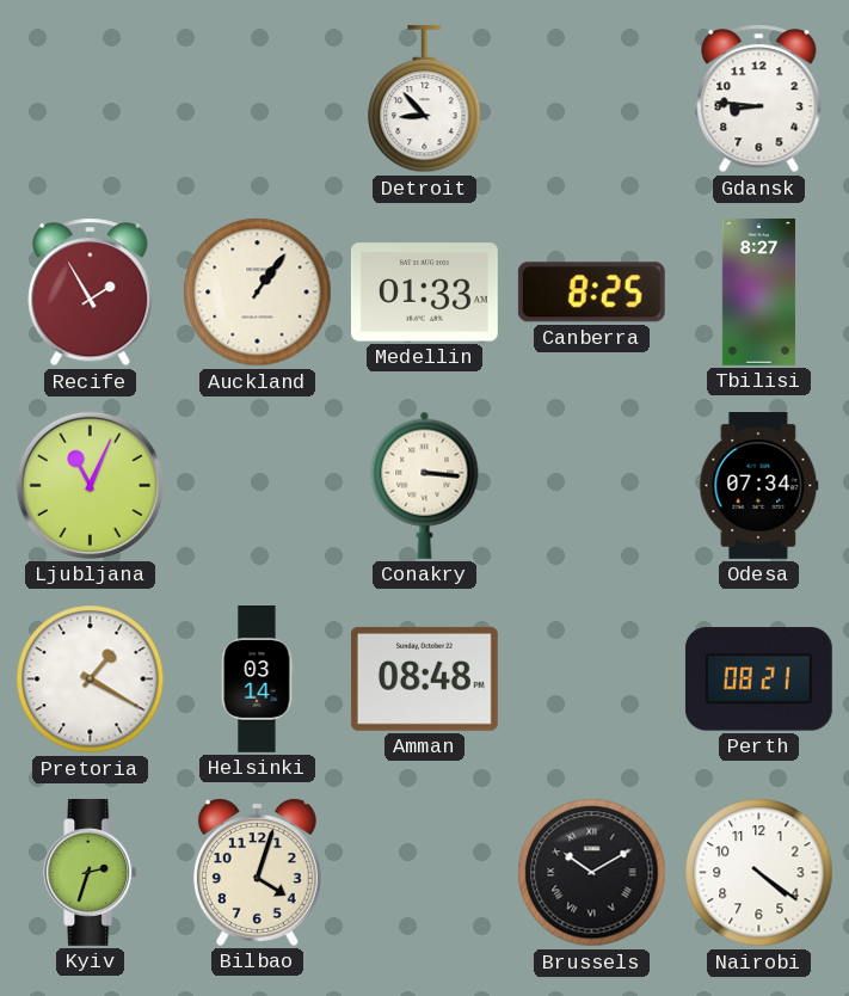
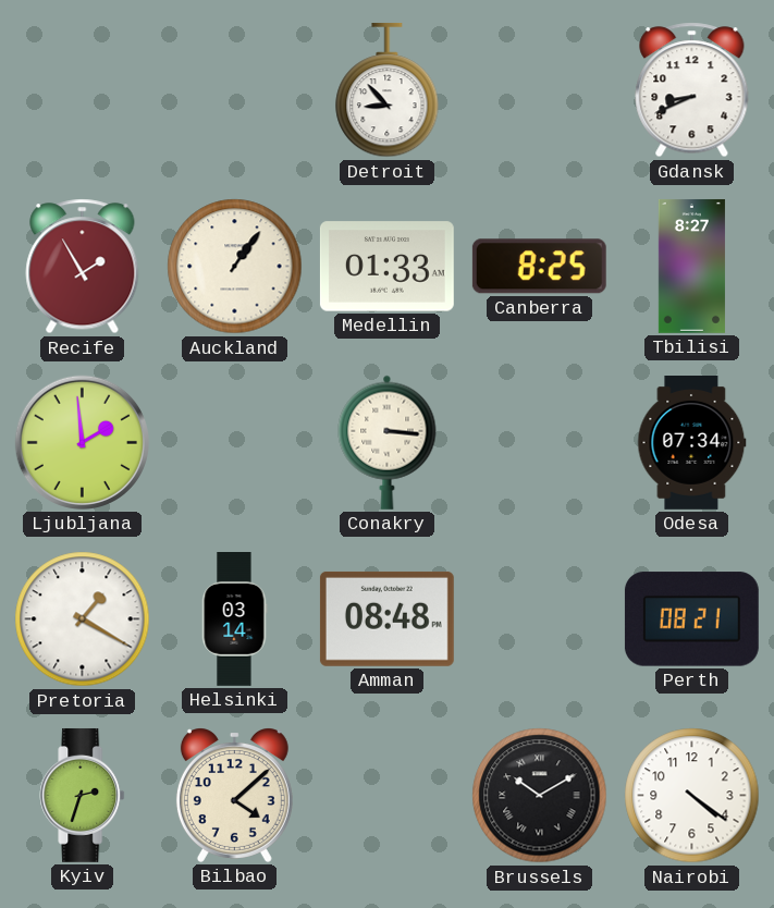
Gdansk: 8:46 -> 8:41 (692, 90)
Ljubljana: 11:04 -> 1:59 (82, 442)
Bilbao: 4:03 -> 4:08 (234, 795)
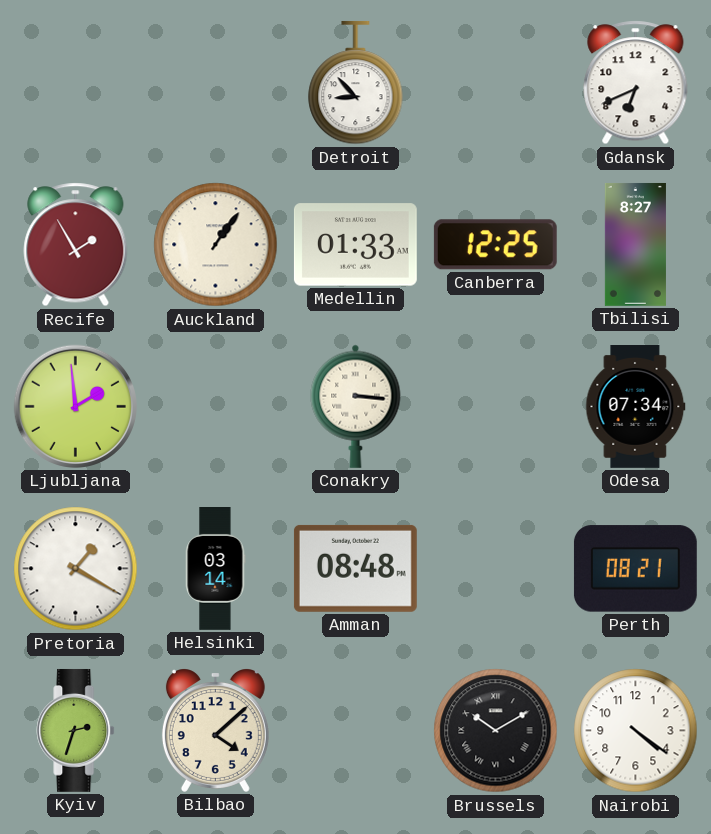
Gdansk: 8:41 -> 6:41 (636, 83)
Canberra: 8:25 -> 12:25 (495, 245)
